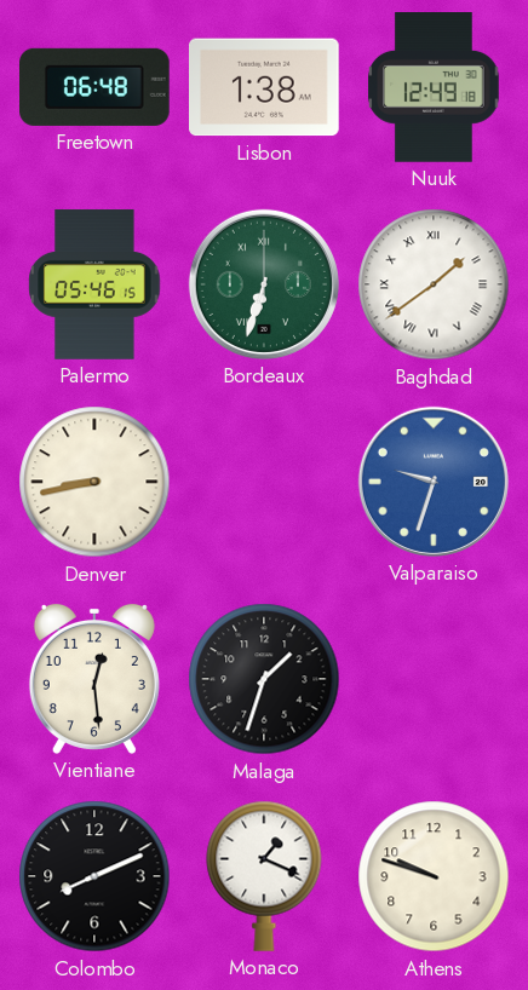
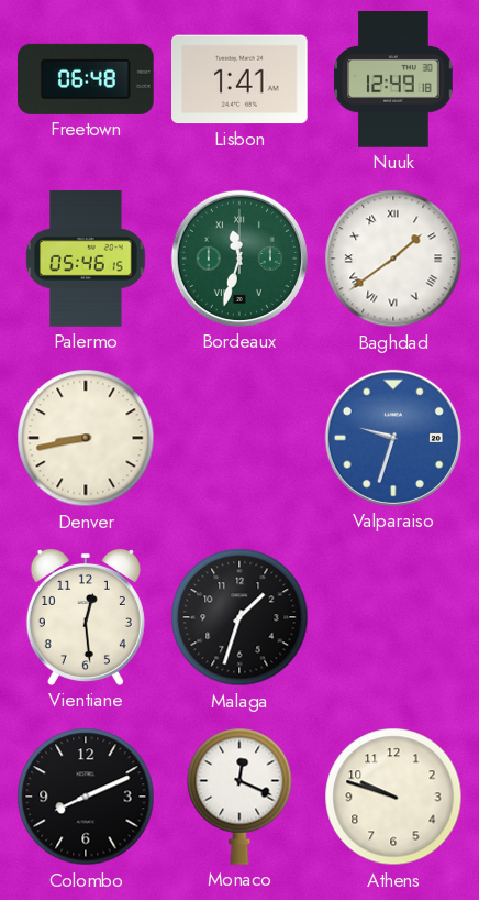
Lisbon: 1:38 -> 1:41 (241, 79)
Bordeaux: 6:33 -> 11:33 (239, 259)
Monaco: 1:19 -> 12:19 (239, 797)
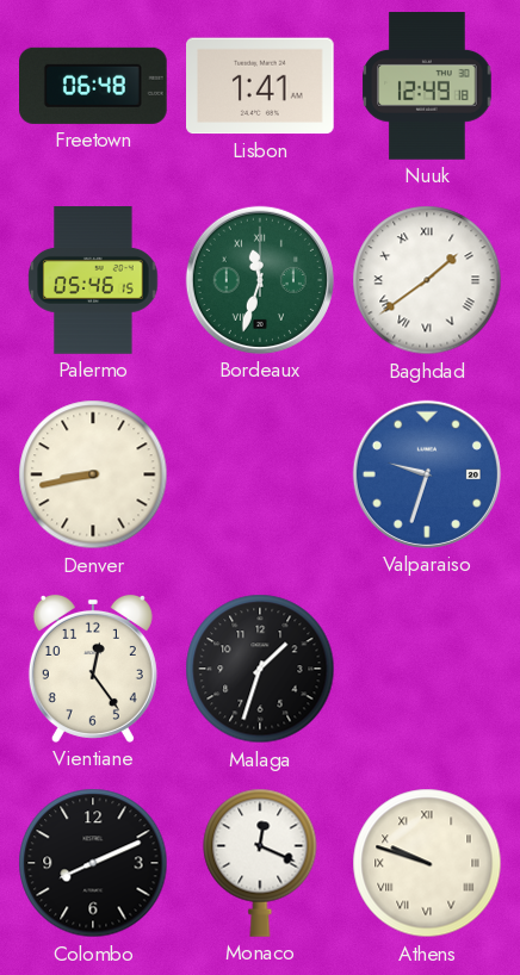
Vientiane: 12:29 -> 12:24 (93, 669)
Athens numerals: Arabic -> Roman (427, 863)
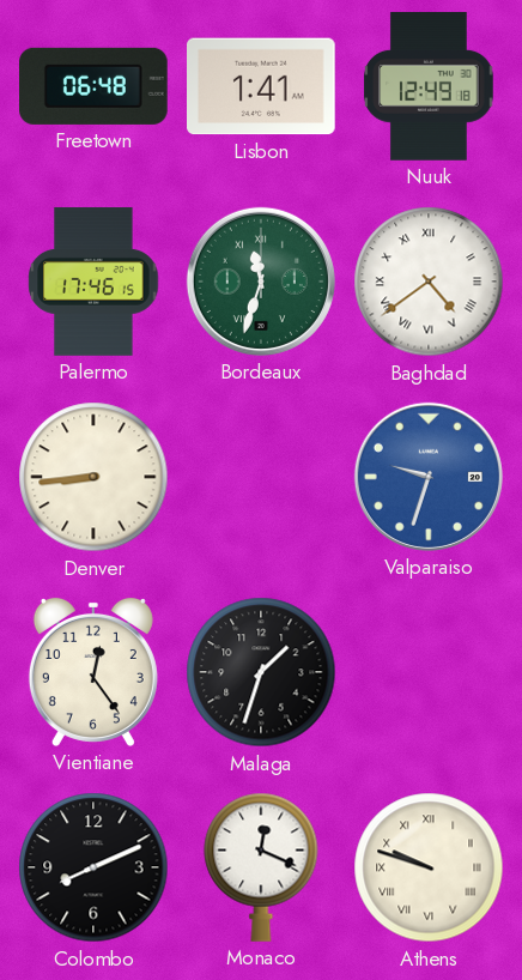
Palermo: 05:46 -> 17:46 (93, 282)
Baghdad: 1:39 -> 4:39 (429, 282)
Denver: 8:43 -> 8:44 (93, 477)
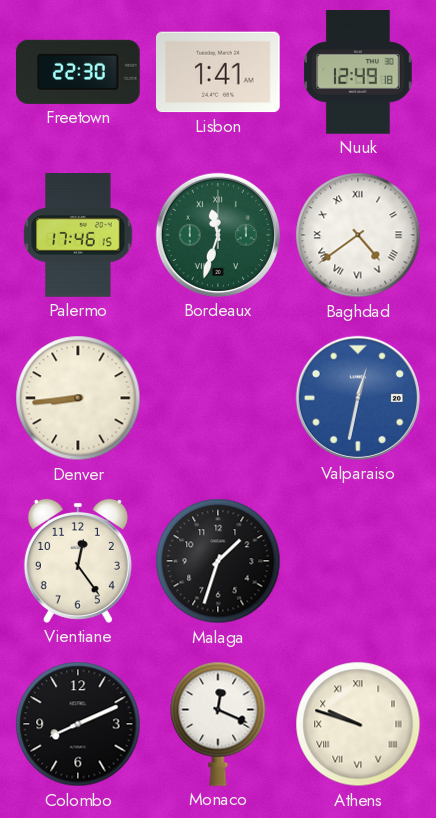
Freetown: 06:48 -> 22:30 (79, 72)
Valparaiso: 9:33 -> 12:32 (358, 398)
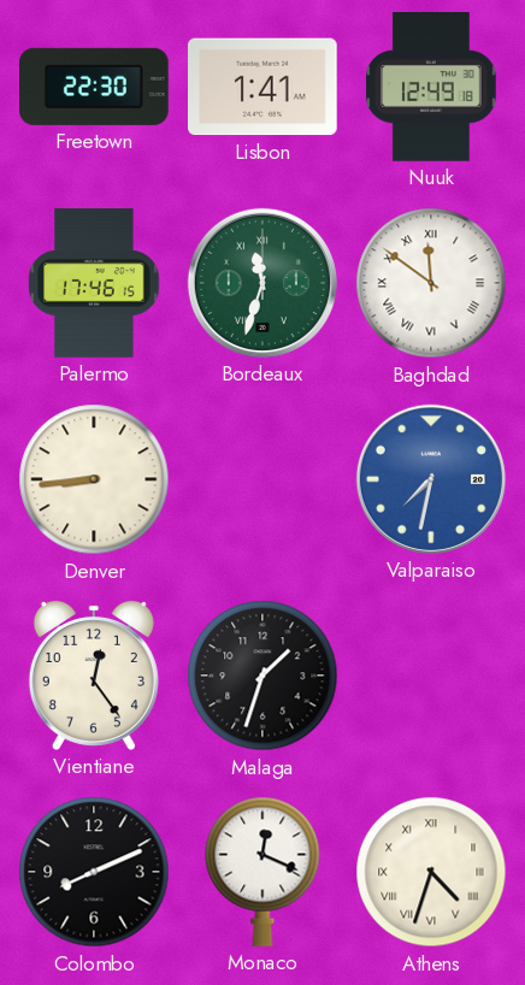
Baghdad: 4:39 -> 11:51 (431, 283)
Valparaiso: 12:32 -> 7:32 (431, 479)
Athens: 9:48 -> 4:33 (431, 872)
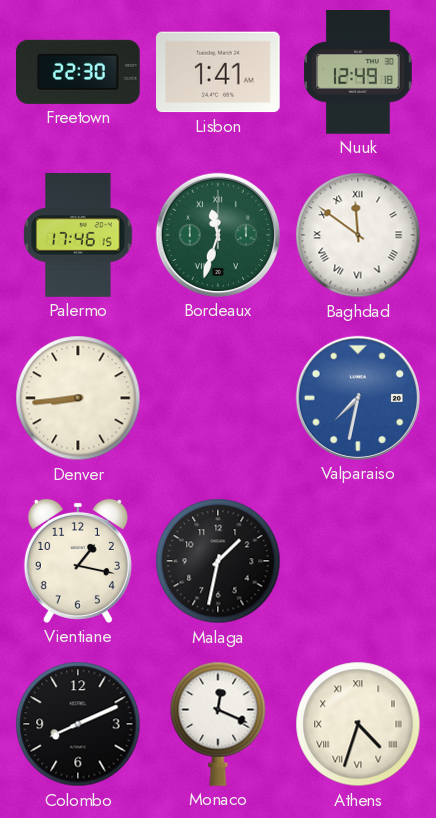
Vientiane: 12:24 -> 1:17 (78, 561)
Malaga: 1:33 -> 1:32 (218, 561)
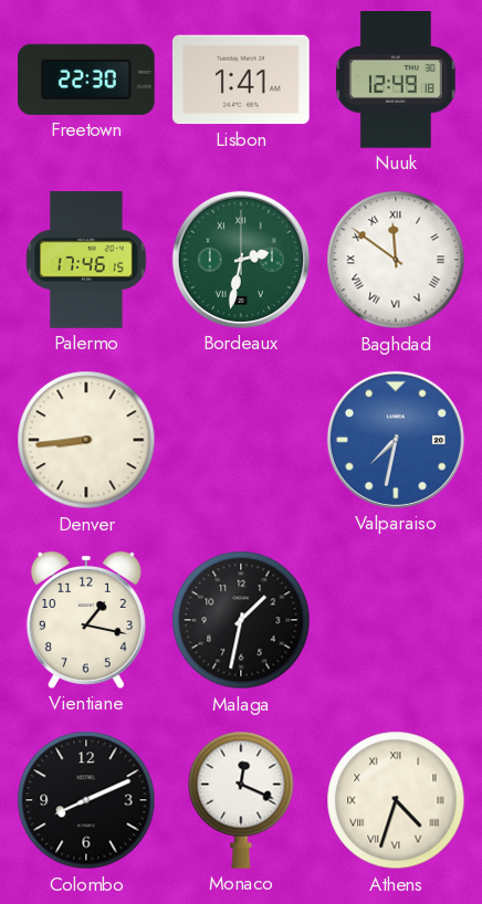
Bordeaux: 11:33 -> 2:32 (241, 260)
